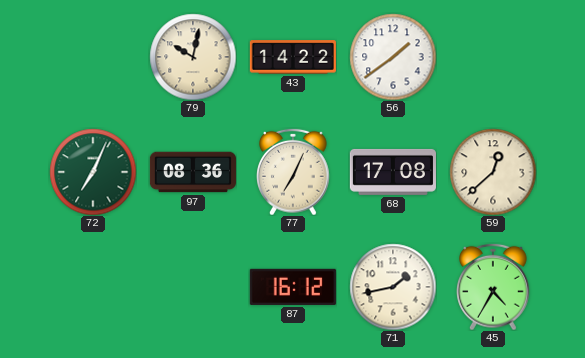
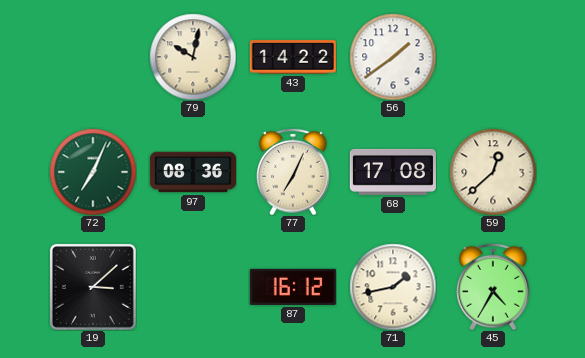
19: none -> 3:08 (93, 287)
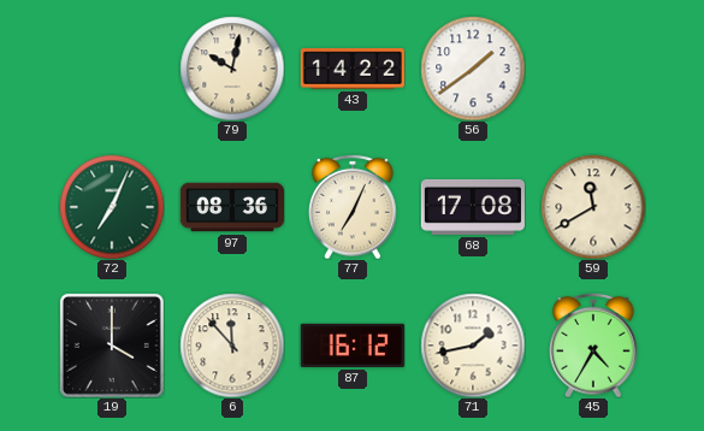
59: 12:38 -> 11:40 (593, 207)
19: 3:08 -> 4:00 (112, 346)
6: none -> 11:53 (232, 346)
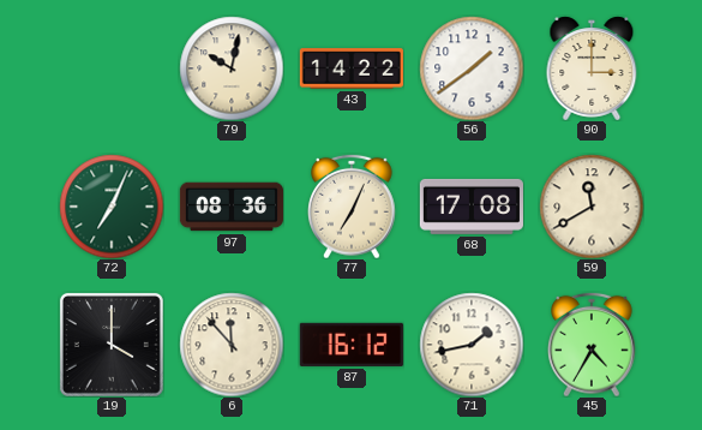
90: none -> 3:00 (592, 68)
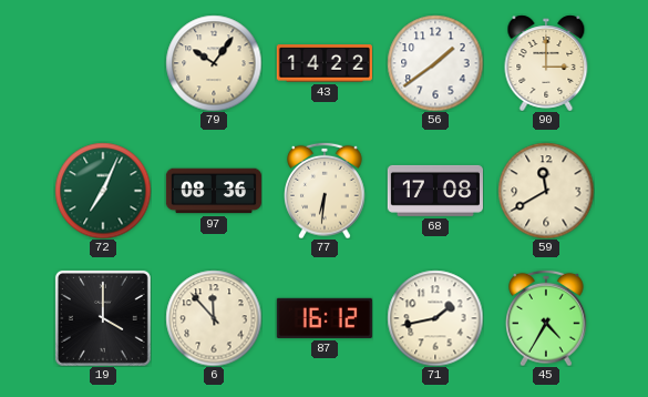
79: 10:02 -> 10:06 (214, 63)
77: 7:04 -> 6:31 (326, 191)
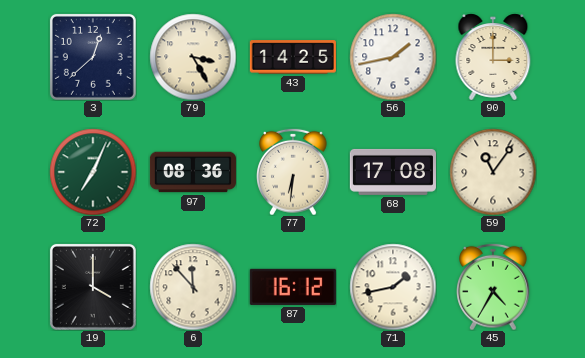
3: none -> 12:38 (93, 57)
79: 10:06 -> 3:25 (193, 57)
43: 14:22 -> 14:25 (293, 57)
56: 1:39 -> 1:43 (393, 57)
59: 11:40 -> 11:06 (493, 172)
